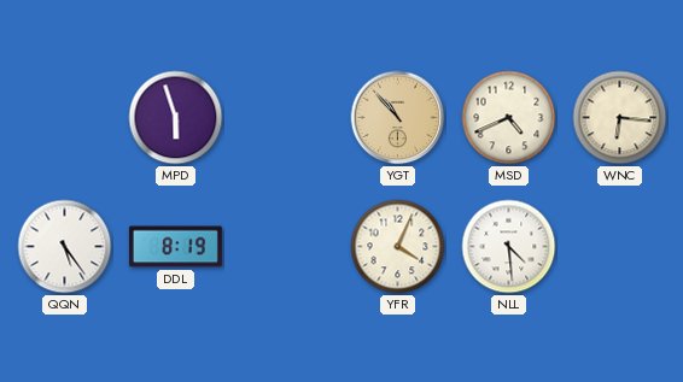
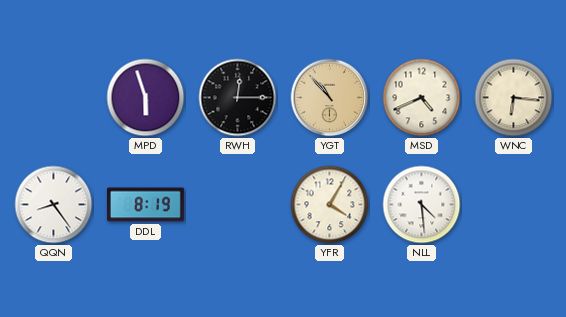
RWH: none -> 12:15 (238, 98)
QQN: 5:24 -> 8:24 (54, 205)
YFR: 4:04 -> 4:05 (330, 205)
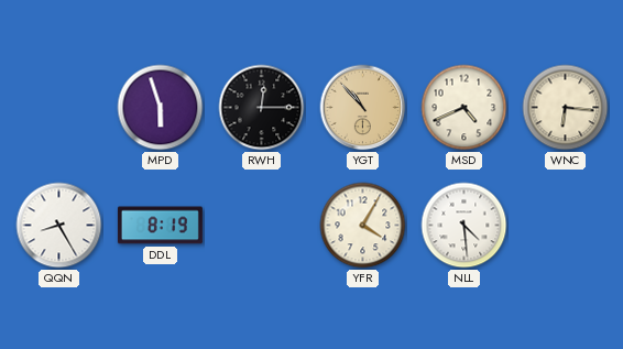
QQN: 8:24 -> 8:25 (59, 226)
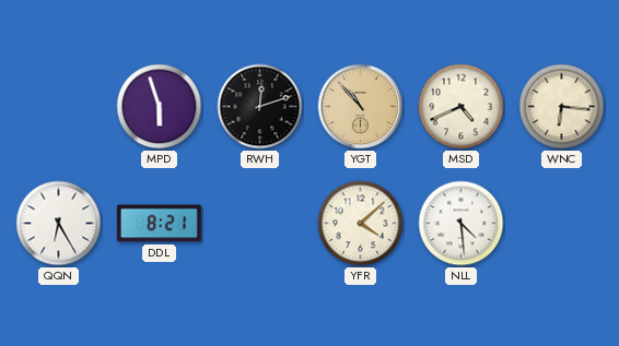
RWH: 12:15 -> 12:12 (260, 107)
QQN: 8:25 -> 6:25 (59, 224)
DDL: 8:19 -> 8:21 (159, 224)
YFR: 4:05 -> 4:08 (361, 224)
